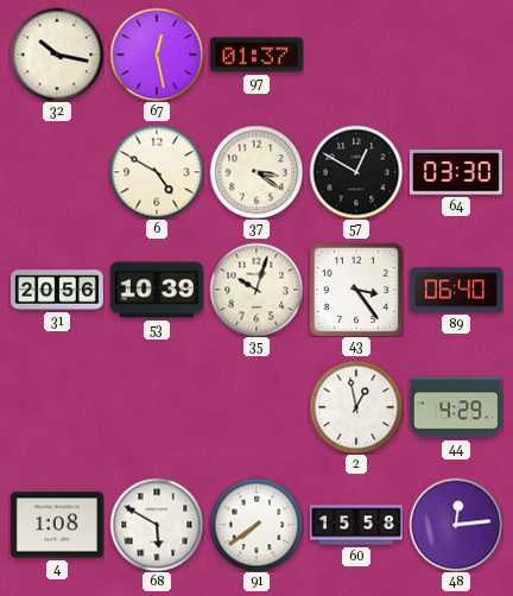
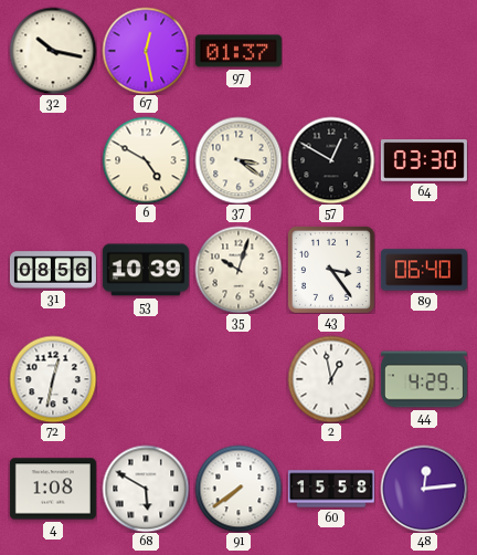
31: 20:56 -> 08:56 (53, 270)
72: none -> 12:32 (53, 379)
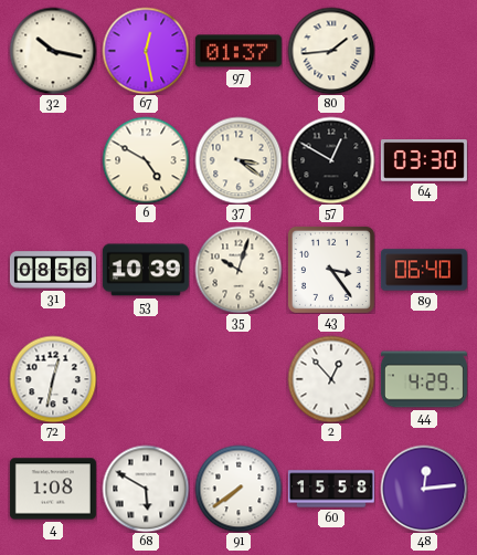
80: none -> 1:44 (331, 51)
2: 12:58 -> 12:53 (331, 379)
